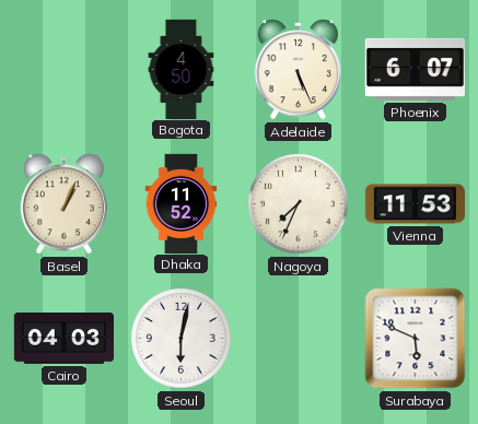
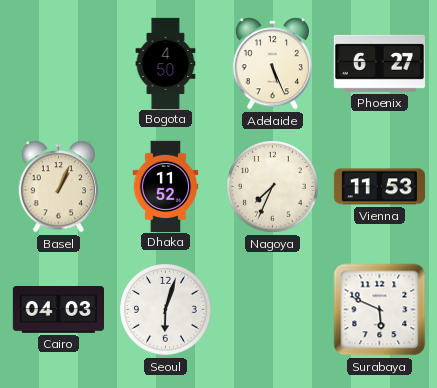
Phoenix: 6:07 -> 6:27 (379, 63)
Seoul: 6:02 -> 6:03 (166, 310)
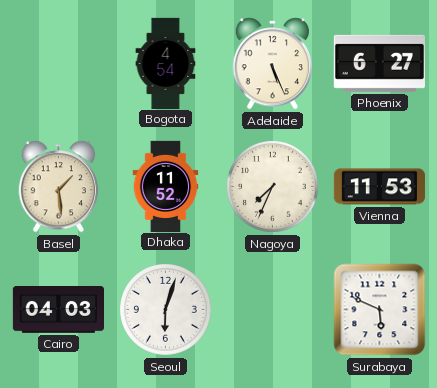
Bogota: 4:50 -> 4:54 (166, 63)
Basel: 1:04 -> 1:29 (58, 187)
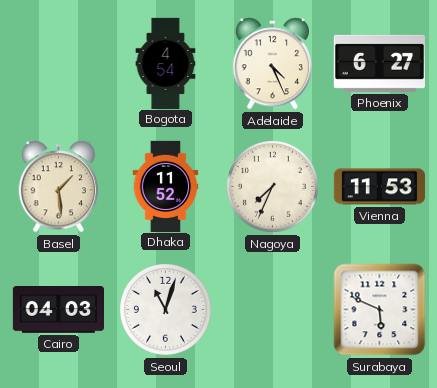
Adelaide: 5:26 -> 4:26 (272, 64)
Seoul: 6:03 -> 11:03 (166, 310)
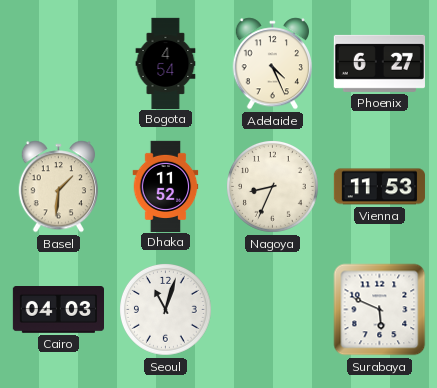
Basel: 1:29 -> 1:31 (58, 187)
Nagoya: 7:34 -> 8:34 (273, 187)
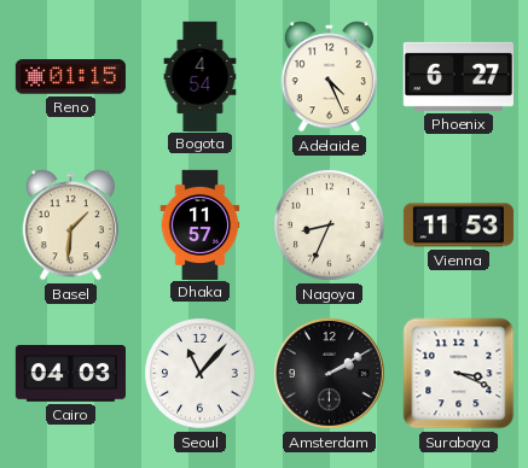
Reno: none -> 01:15 (70, 77)
Dhaka: 11:52 -> 11:57 (201, 224)
Seoul: 11:03 -> 11:07 (201, 374)
Amsterdam: none -> 2:10 (329, 373)
Surabaya: 5:49 -> 3:19 (459, 374)
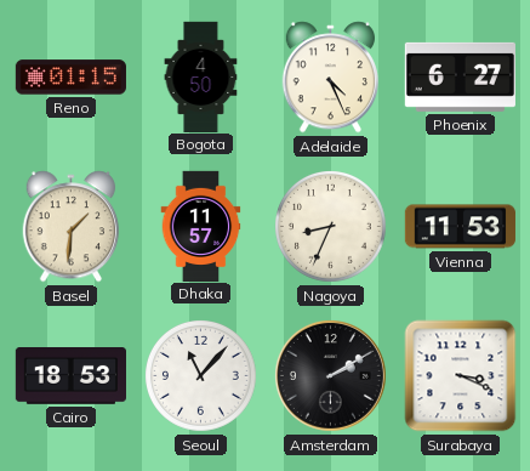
Bogota: 4:54 -> 4:50 (201, 76)
Cairo: 04:03 -> 18:53 (70, 376)
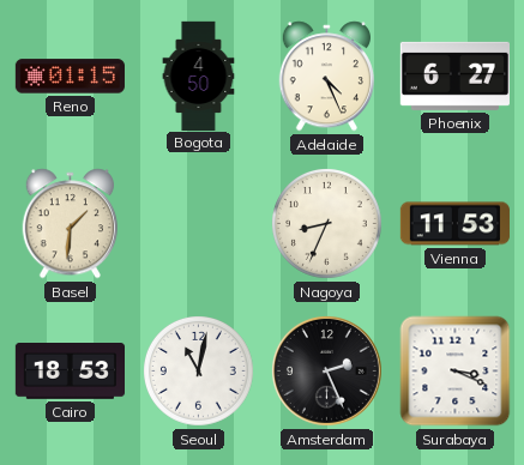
Dhaka: 11:57 -> none (201, 226)
Seoul: 11:07 -> 11:02 (199, 372)
Amsterdam: 2:10 -> 2:26 (326, 370)
